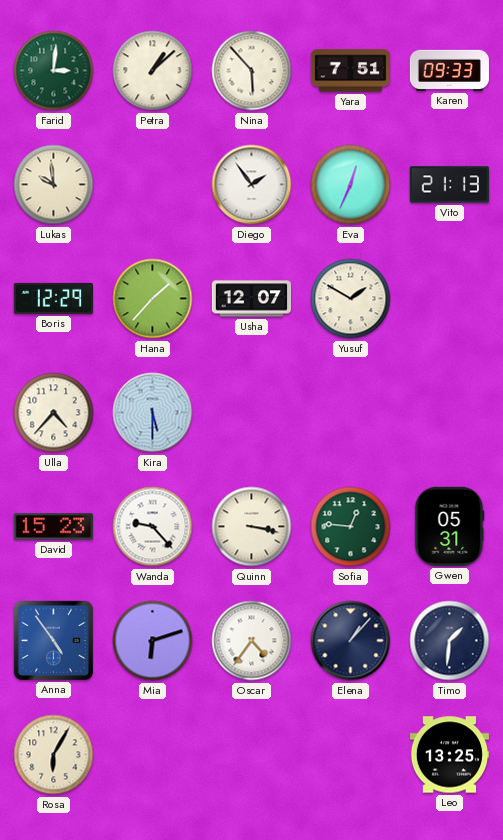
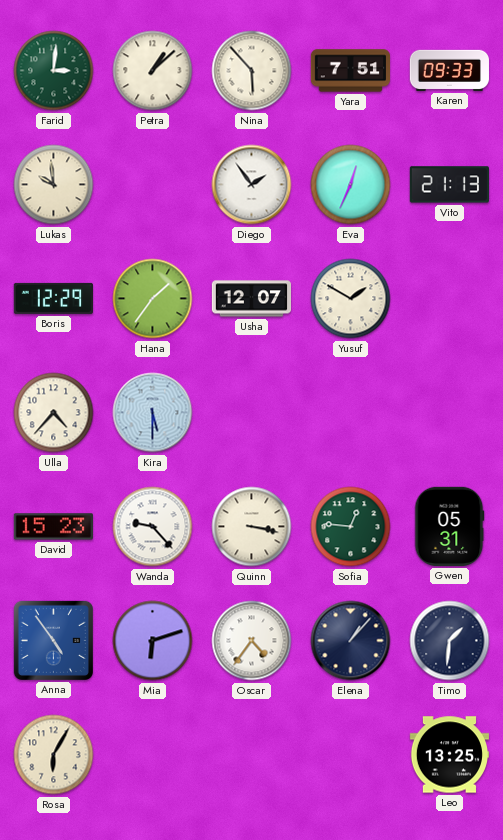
Hana: 1:37 -> 1:36 (153, 299)
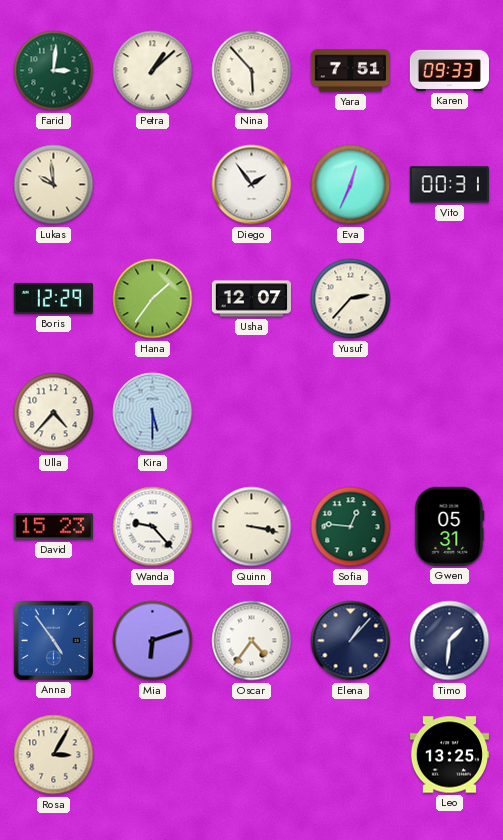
Vito: 21:13 -> 00:31 (449, 185)
Yusuf: 1:50 -> 2:37 (351, 299)
Rosa: 6:05 -> 3:05 (54, 755)
